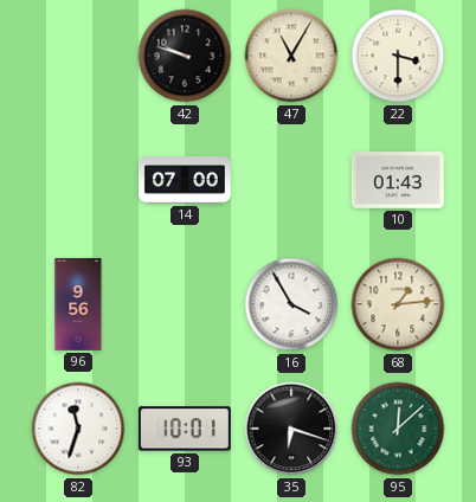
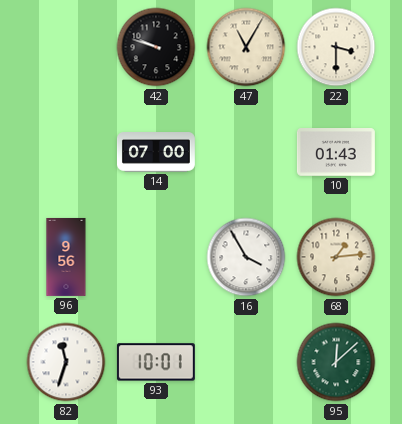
35: 6:18 -> none (291, 429)
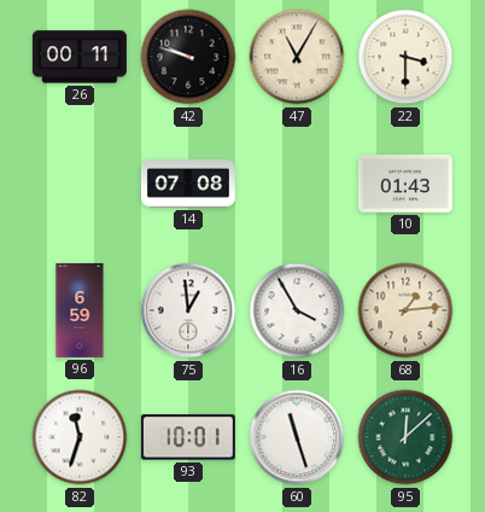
26: none -> 00:11 (80, 57)
14: 07:00 -> 07:08 (188, 184)
96: 9:56 -> 6:59 (80, 310)
75: none -> 12:59 (188, 310)
60: none -> 11:27 (297, 437)
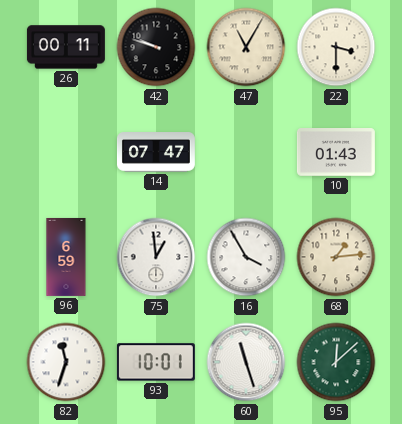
14: 07:08 -> 07:47 (156, 152)
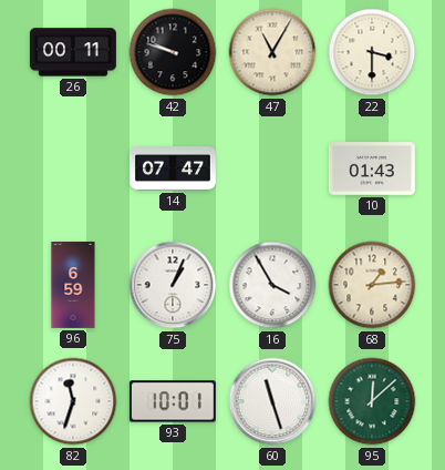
75: 12:59 -> 1:04 (173, 285)
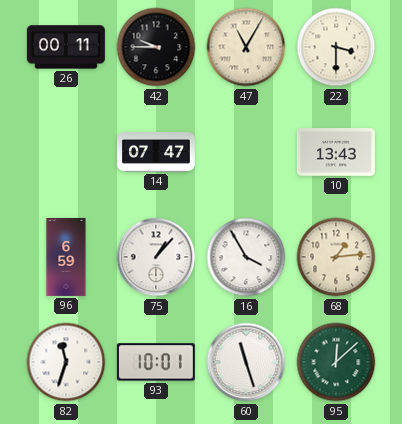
42: 9:48 -> 9:45 (156, 47)
10: 01:43 -> 13:43 (336, 153)
75: 1:04 -> 1:07 (156, 257)
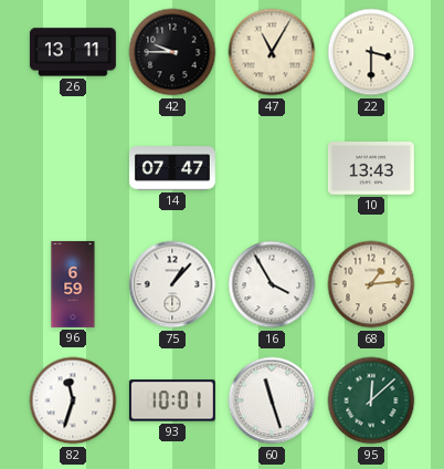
26: 00:11 -> 13:11 (73, 52)
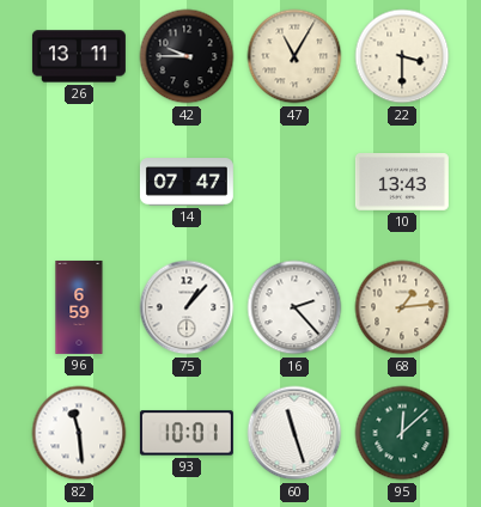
16: 3:55 -> 2:23 (294, 307)
82: 11:33 -> 11:29 (79, 433)
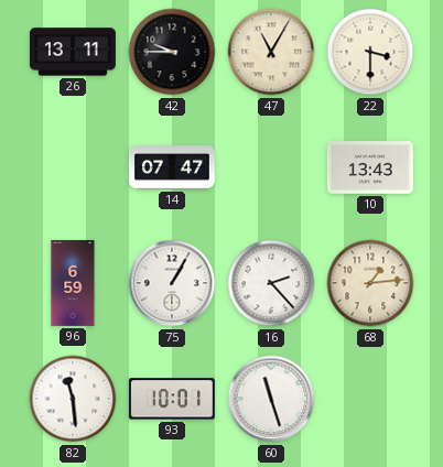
75: 1:07 -> 1:05 (172, 283)
95: 12:08 -> none (402, 433)
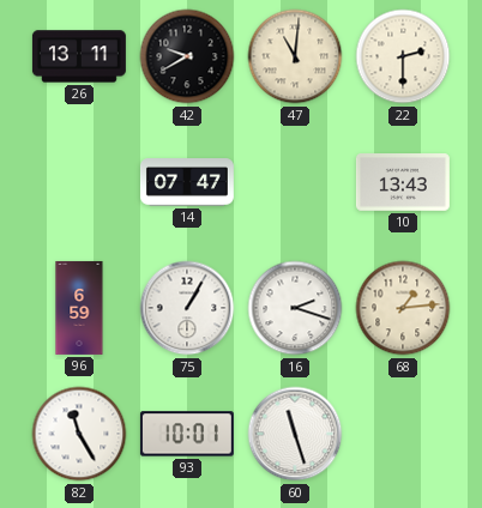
42: 9:45 -> 9:40 (187, 56)
47: 11:05 -> 11:01 (295, 56)
22: 3:30 -> 2:30 (403, 56)
16: 2:23 -> 2:18 (295, 308)
82: 11:29 -> 11:25 (79, 434)
